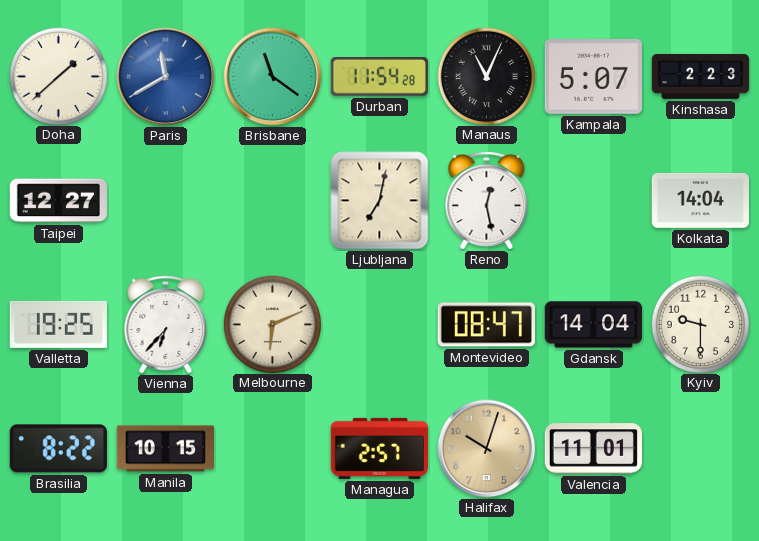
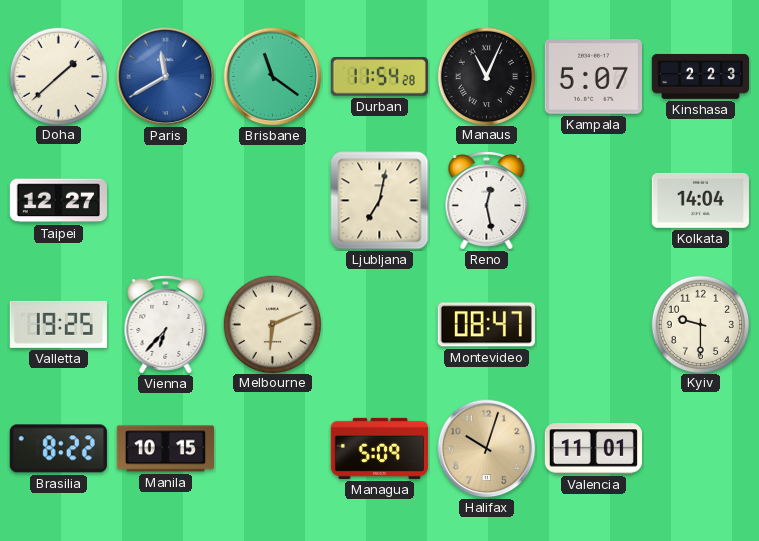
Gdansk: 14:04 -> none (593, 325)
Managua: 2:57 -> 5:09 (379, 448)
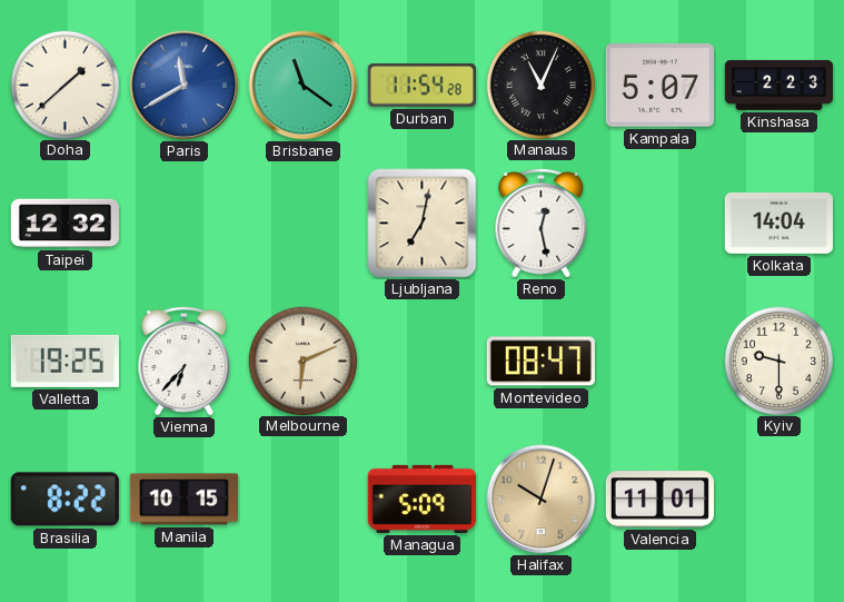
Taipei: 12:27 -> 12:32 (64, 224)
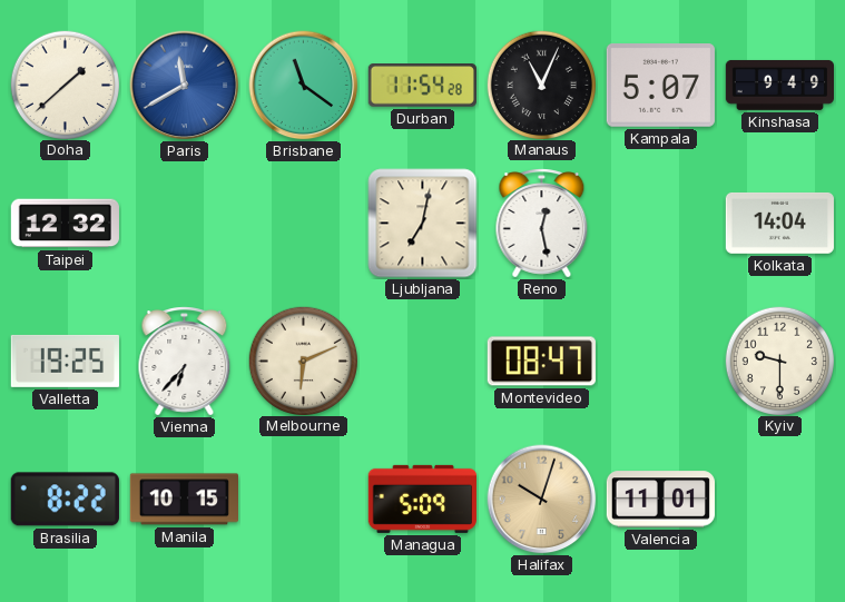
Kinshasa: 2:23 -> 9:49 (779, 85)
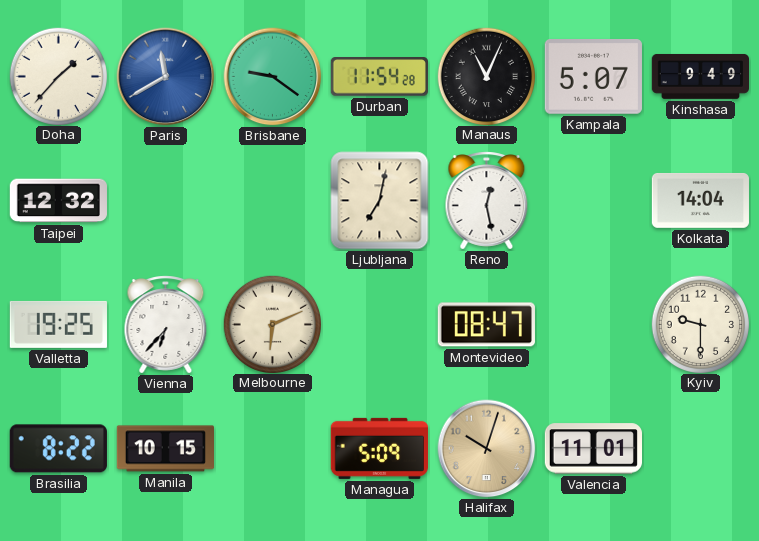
Doha: 1:38 -> 1:37 (58, 76)
Brisbane: 11:21 -> 9:21 (273, 77)
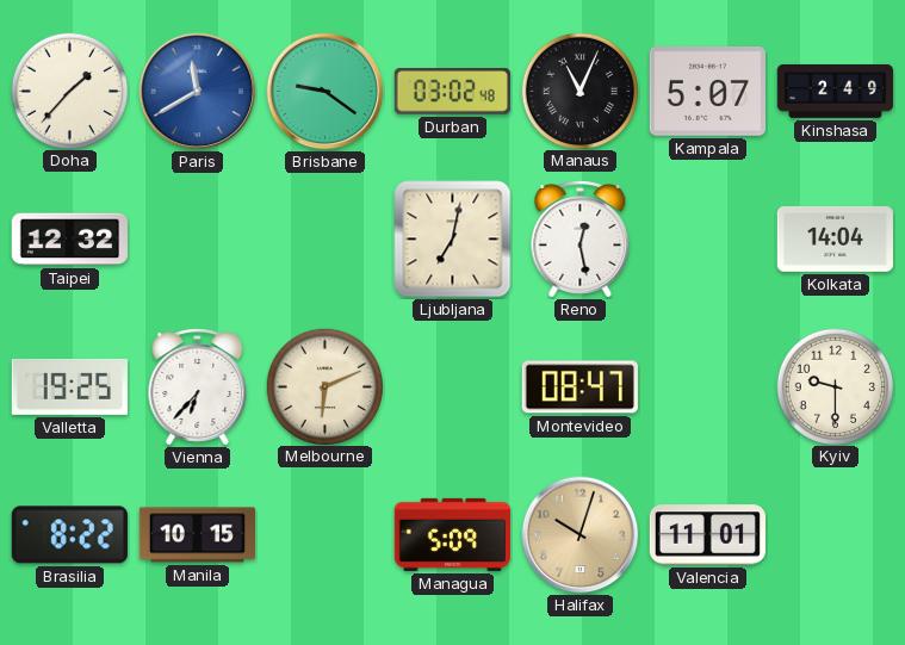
Durban: 11:54 -> 03:02 (452, 92)
Kinshasa: 9:49 -> 2:49 (835, 91)
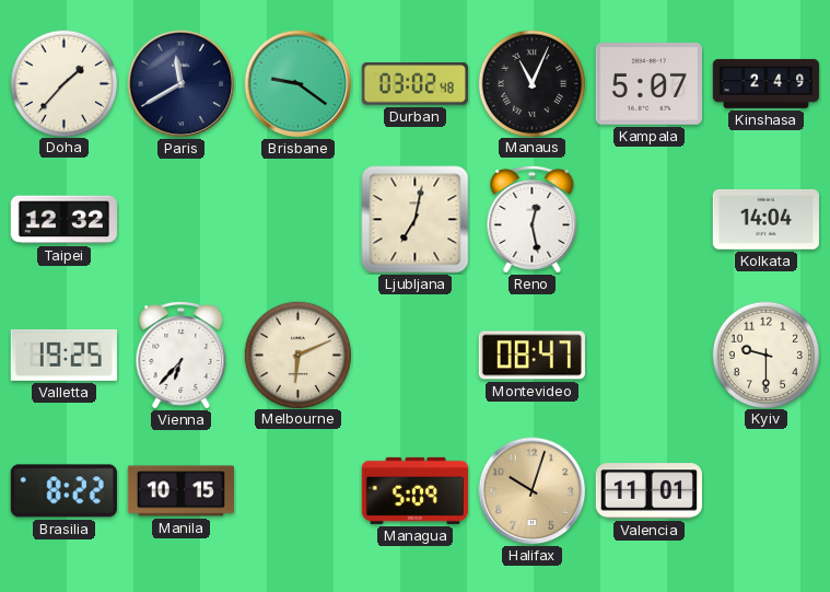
Paris dial: blue -> navy (182, 84)
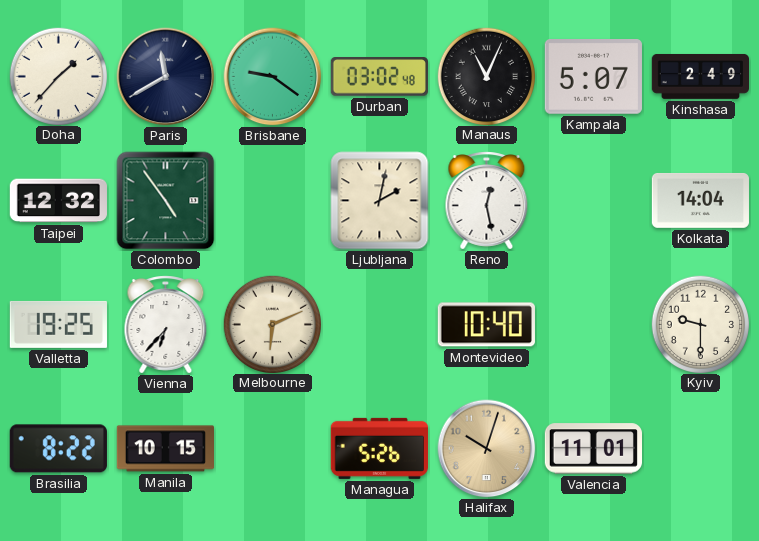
Colombo: none -> 4:54 (166, 201)
Ljubljana: 7:02 -> 2:02 (380, 201)
Montevideo: 08:47 -> 10:40 (486, 325)
Managua: 5:09 -> 5:26 (379, 448)
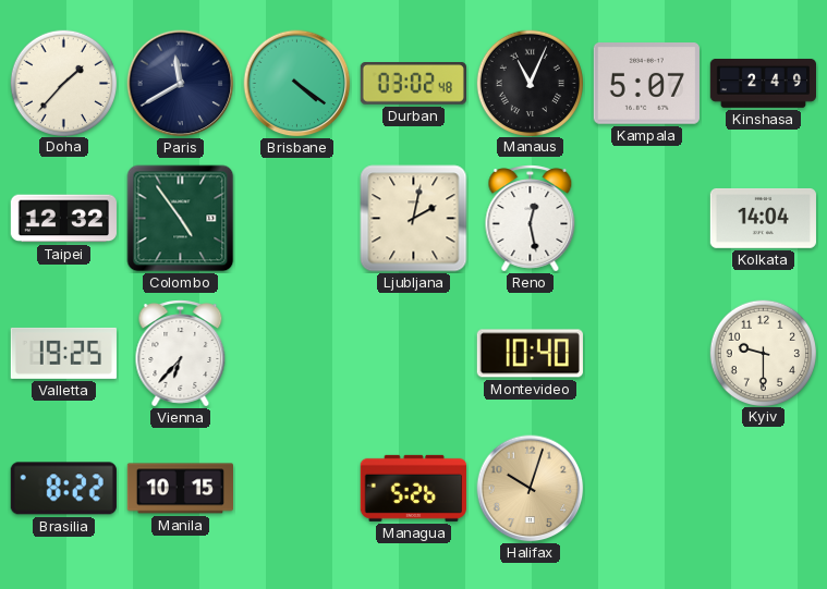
Brisbane: 9:21 -> 4:21 (297, 84)
Melbourne: 6:11 -> none (272, 324)
Valencia: 11:01 -> none (593, 449)
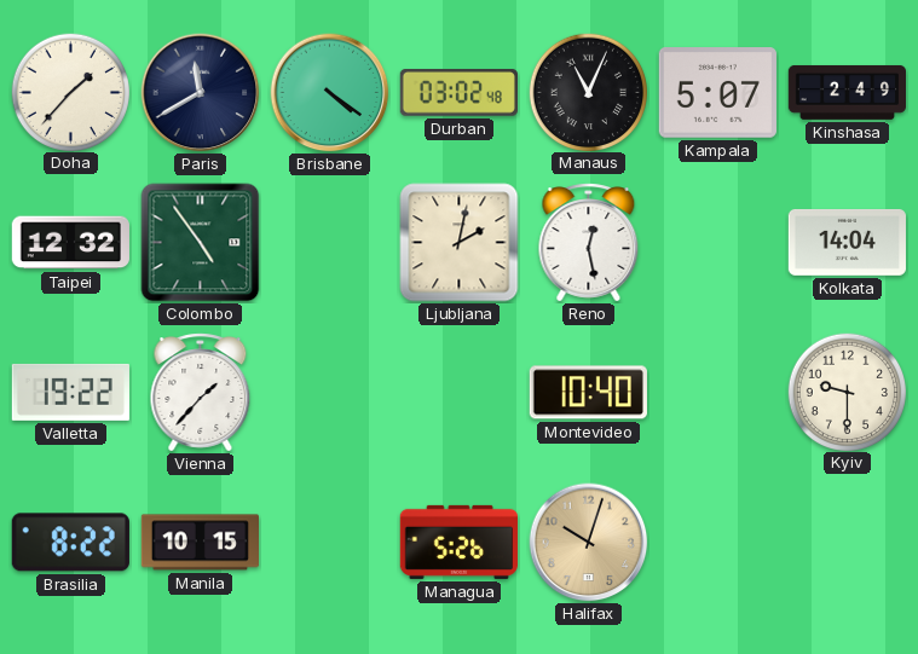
Valletta: 19:25 -> 19:22 (70, 392)
Vienna: 6:37 -> 1:37 (201, 393)
